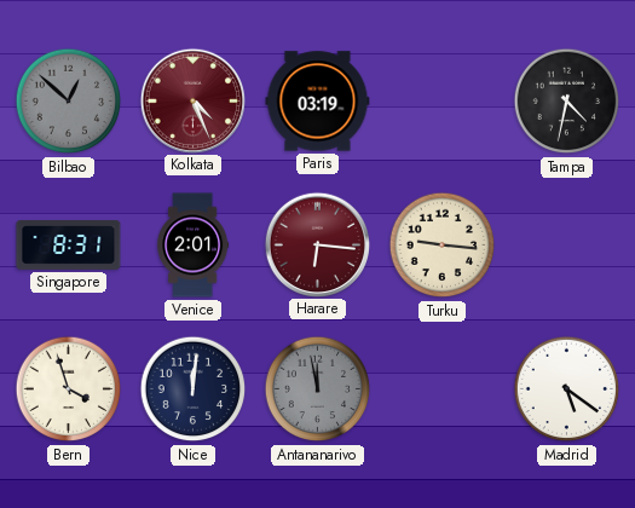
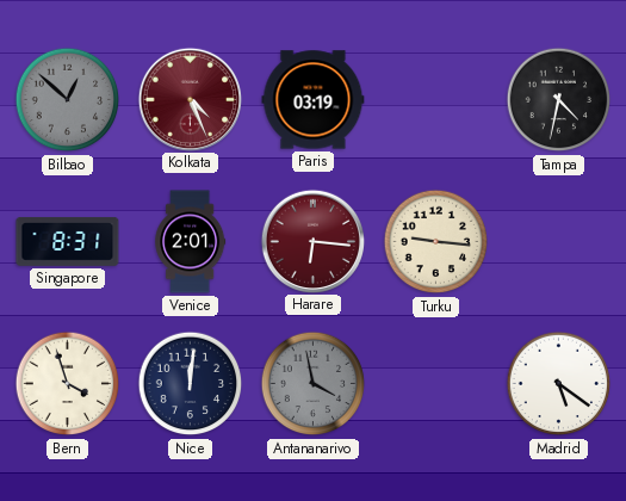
Antananarivo: 11:58 -> 3:58 (314, 384)
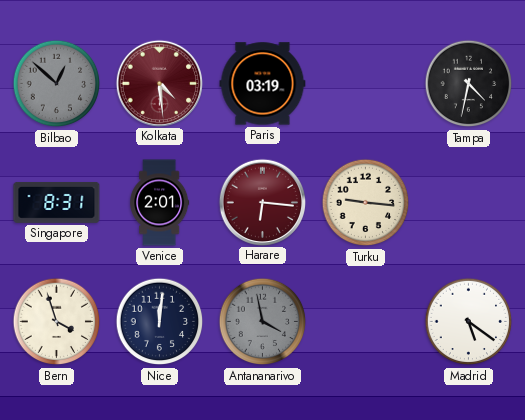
Kolkata: 4:26 -> 4:29 (159, 83)
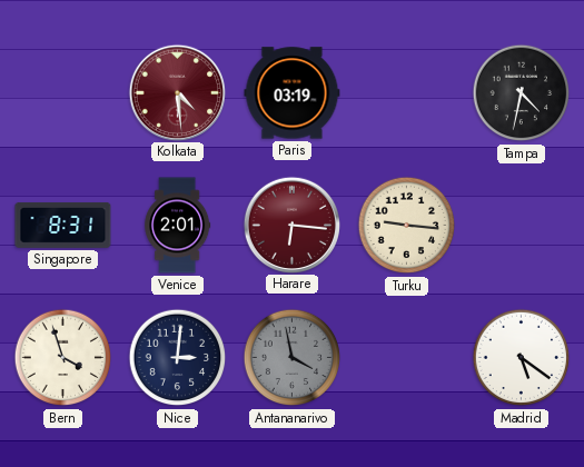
Bilbao: 12:52 -> none (57, 84)
Nice: 12:01 -> 3:01 (178, 358)
